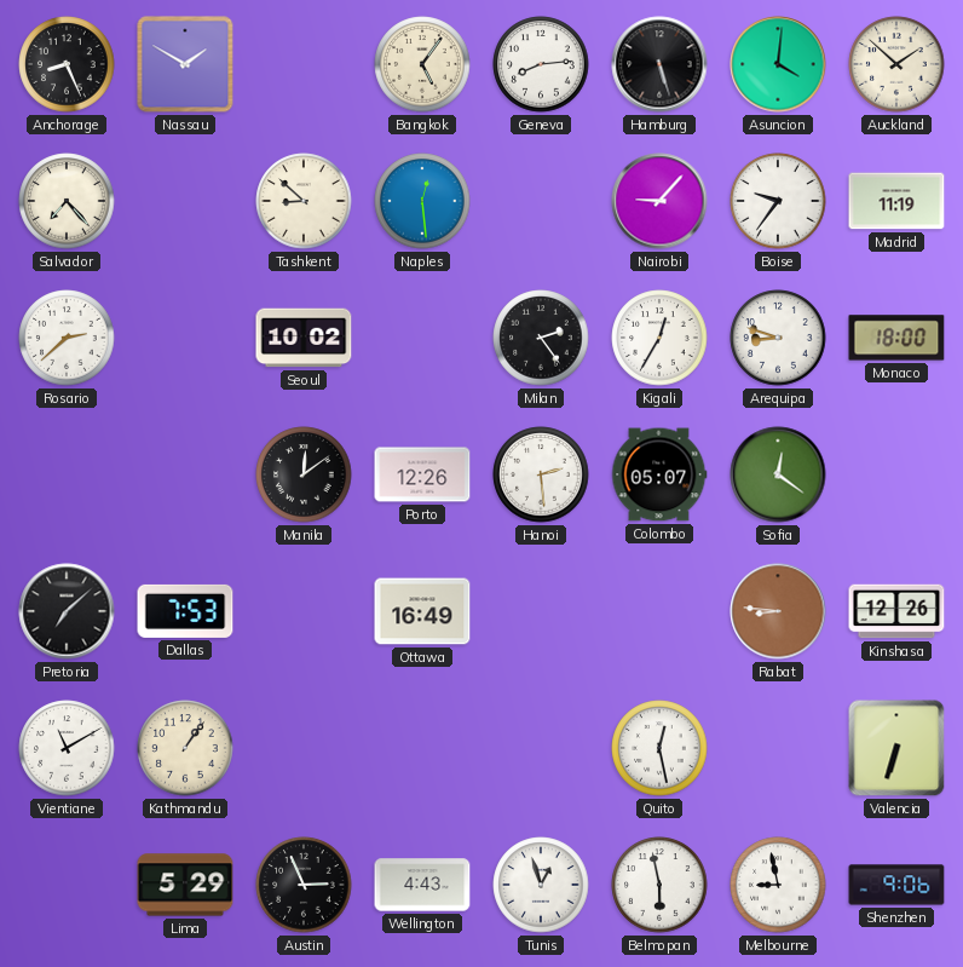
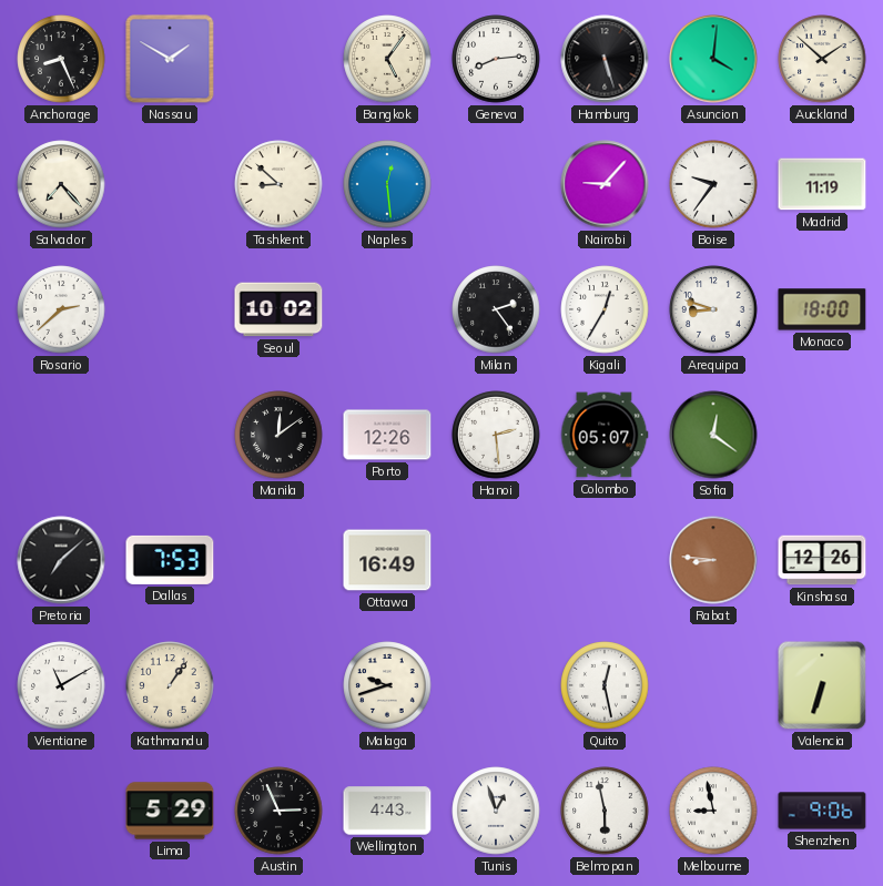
Malaga: none -> 9:42 (387, 685)
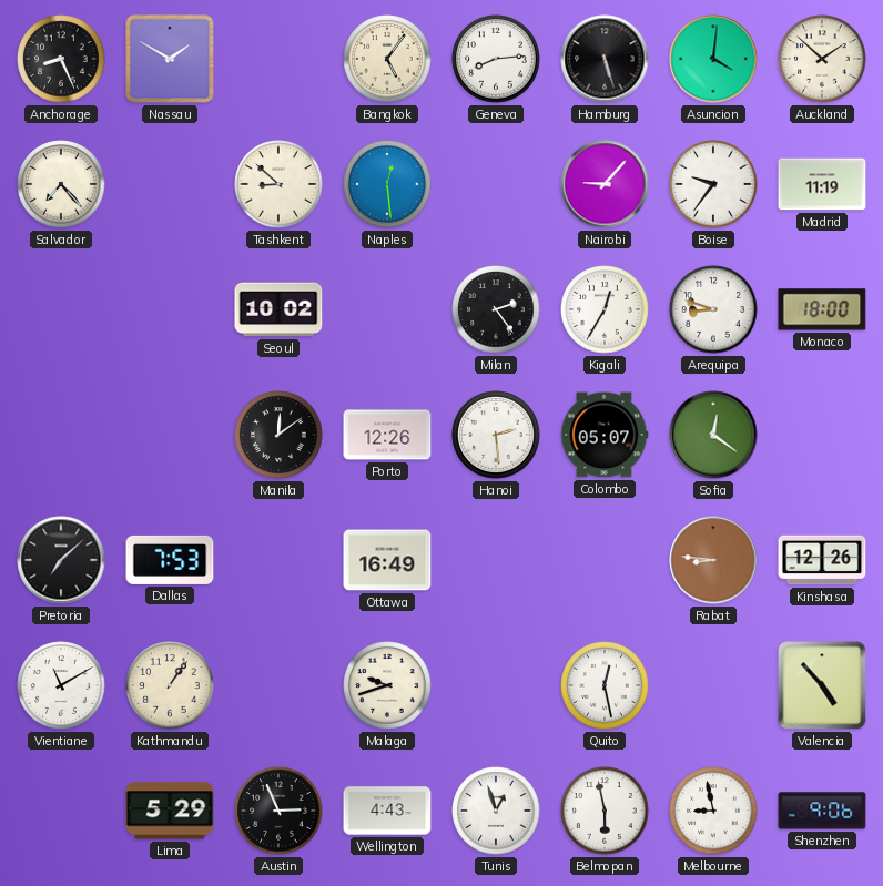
Rosario: 2:38 -> none (61, 309)
Valencia: 6:33 -> 4:53 (822, 685)
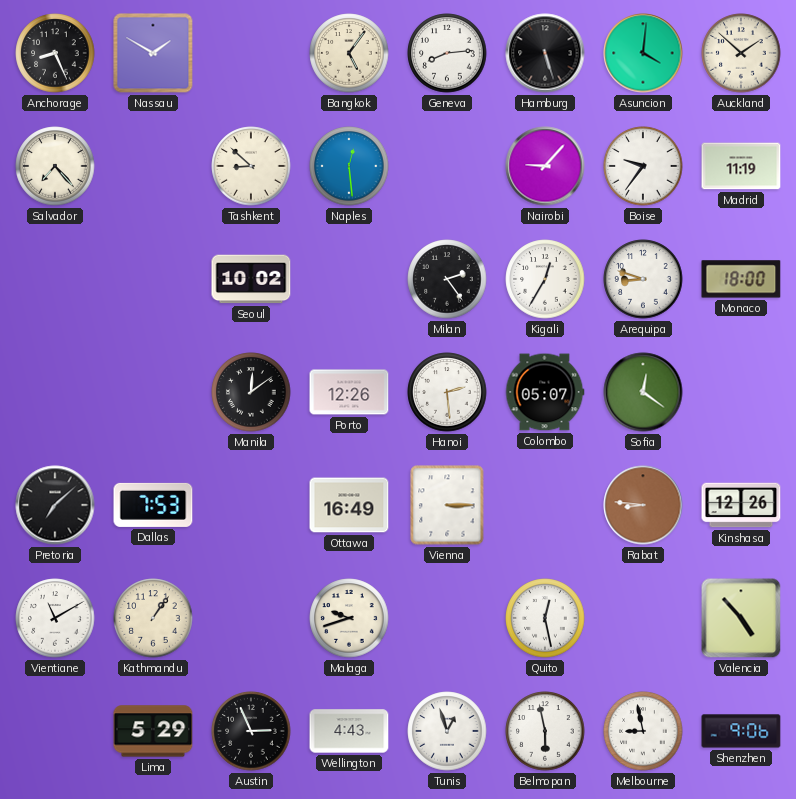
Vienna: none -> 3:15 (447, 505)
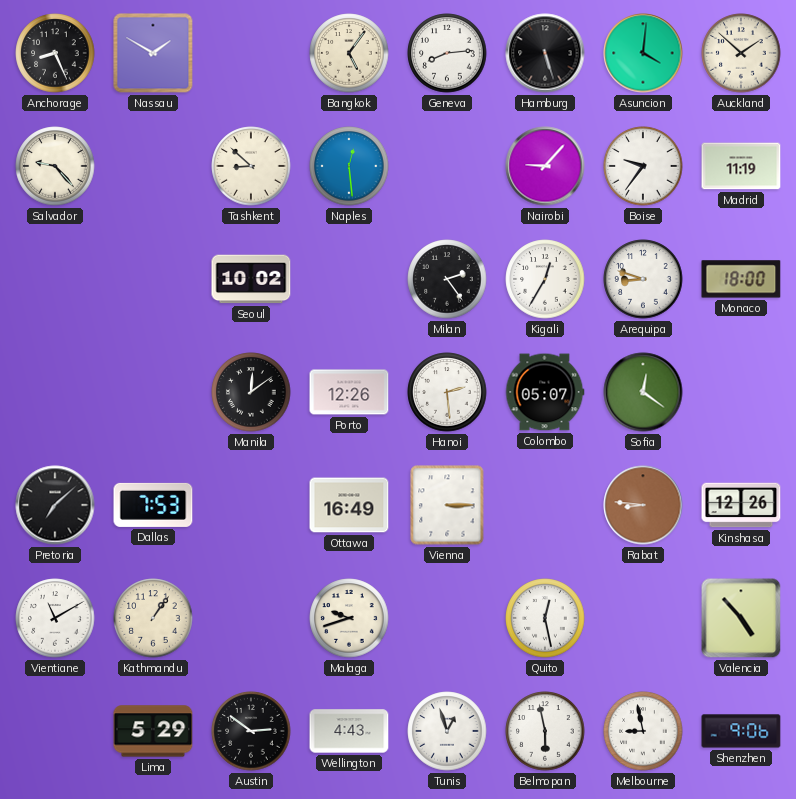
Salvador: 7:23 -> 9:23 (55, 166)
Austin: 2:56 -> 2:51 (251, 731)
